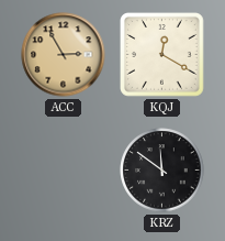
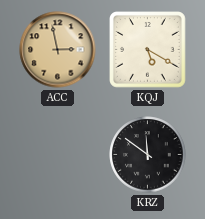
ACC: 2:55 -> 2:58 (58, 50)
KQJ: 12:20 -> 5:20 (148, 50)
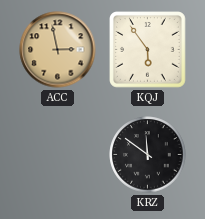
KQJ: 5:20 -> 5:54 (148, 50)
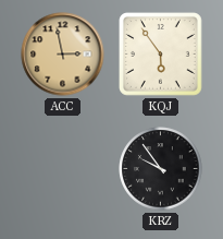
KRZ: 11:51 -> 9:54 (161, 169)
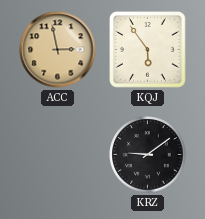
KRZ: 9:54 -> 9:09 (148, 155)
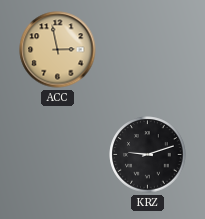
KQJ: 5:54 -> none (148, 50)
KRZ: 9:09 -> 9:12 (148, 155)
